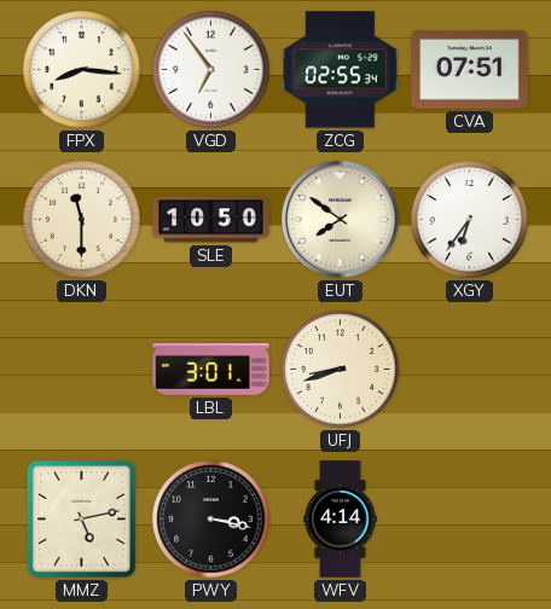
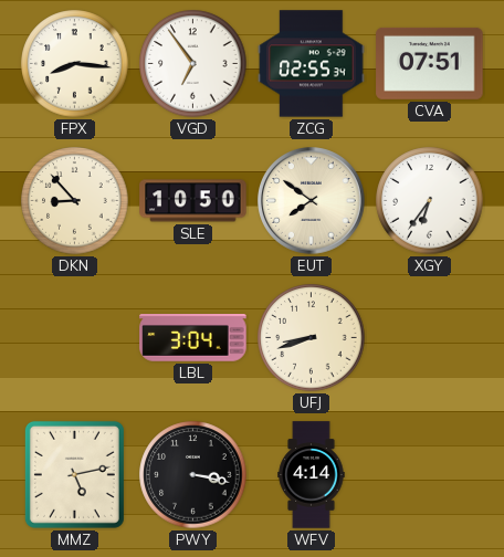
DKN: 11:30 -> 8:53 (75, 201)
LBL: 3:01 -> 3:04 (193, 338)
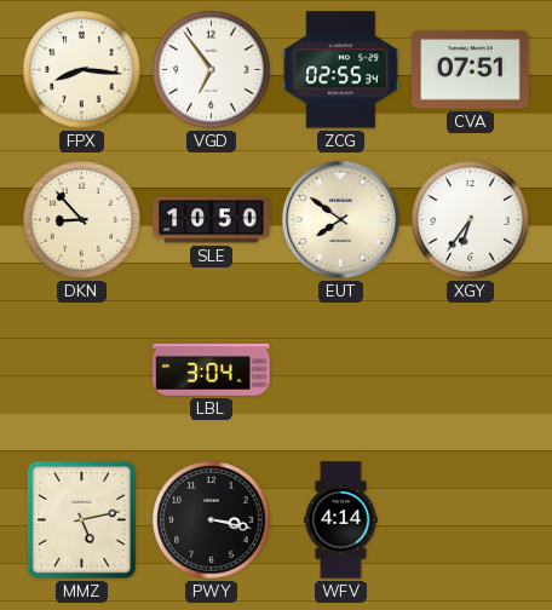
UFJ: 8:42 -> none (312, 338)
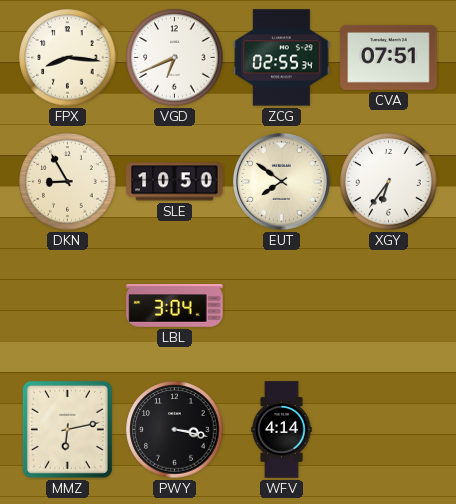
VGD: 6:54 -> 6:41 (175, 58)
DKN: 8:53 -> 8:55 (68, 182)
MMZ: 5:13 -> 6:13 (67, 429)
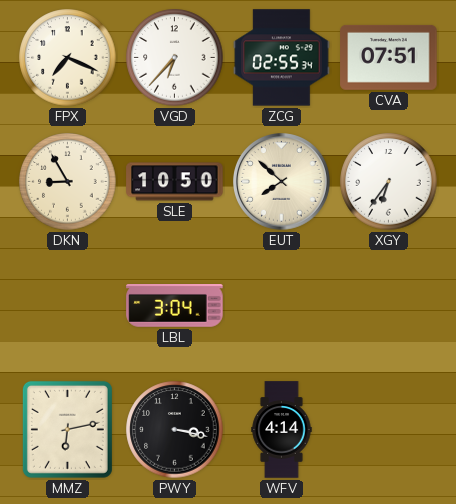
FPX: 8:16 -> 7:19 (68, 58)
VGD: 6:41 -> 6:37 (175, 58)
EUT: 7:51 -> 7:52 (282, 182)
